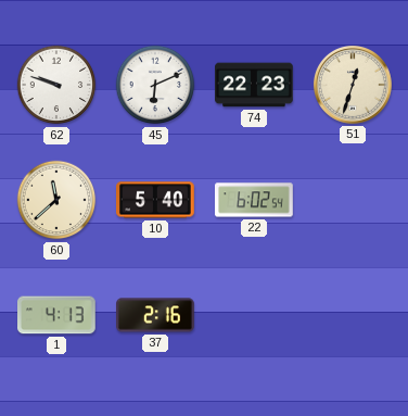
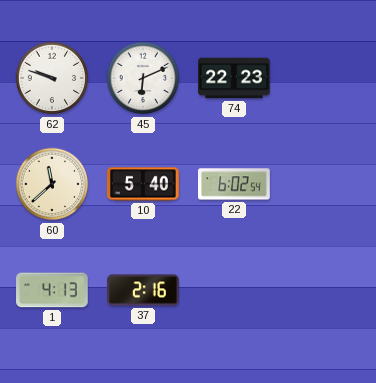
51: 12:33 -> none (353, 85)
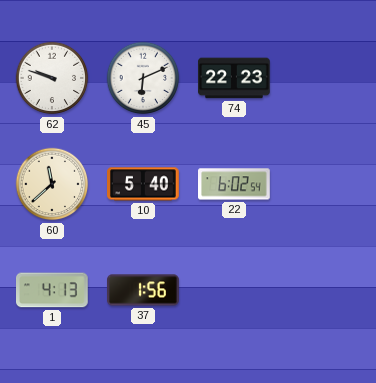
37: 2:16 -> 1:56 (143, 290)
